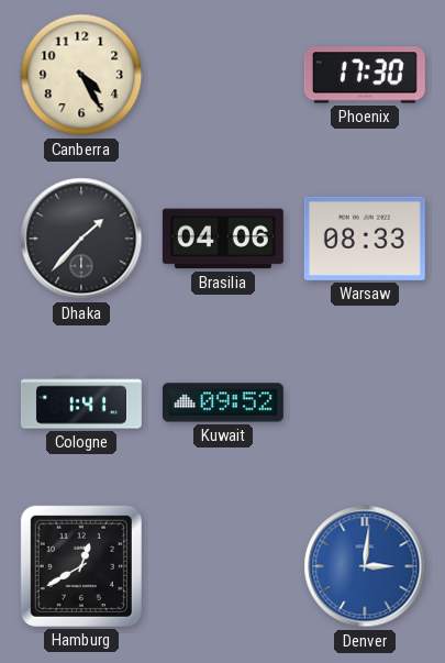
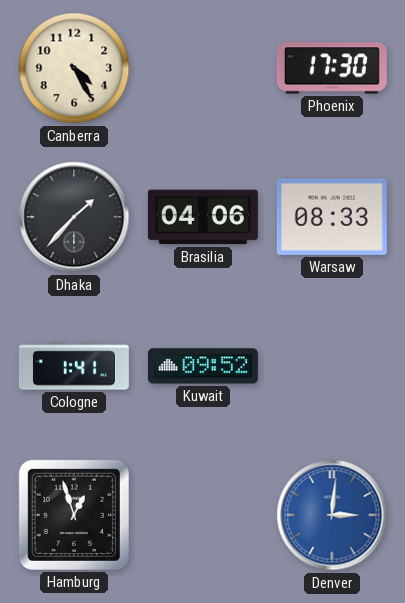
Hamburg: 12:40 -> 12:57 (74, 515)
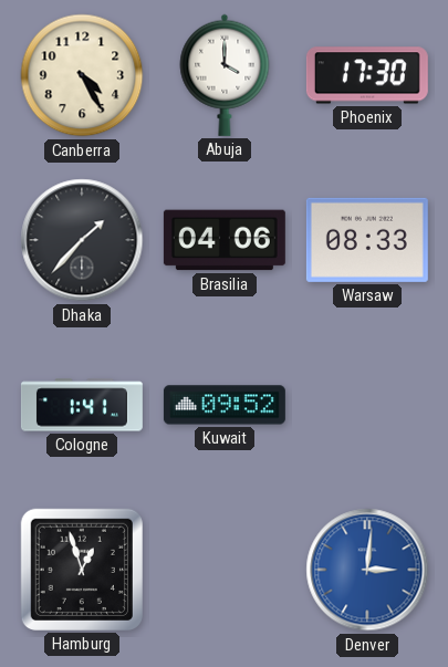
Abuja: none -> 4:00 (225, 75)
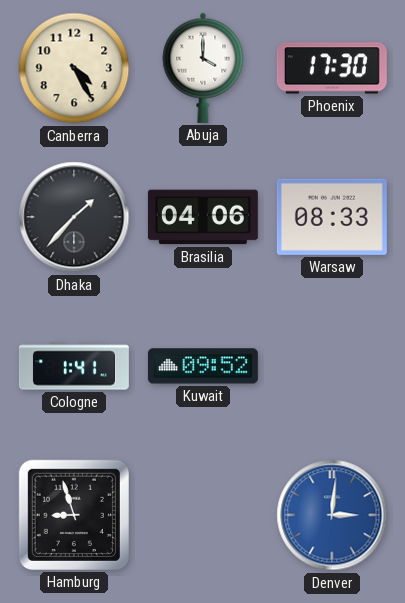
Hamburg: 12:57 -> 8:57 (74, 515)
